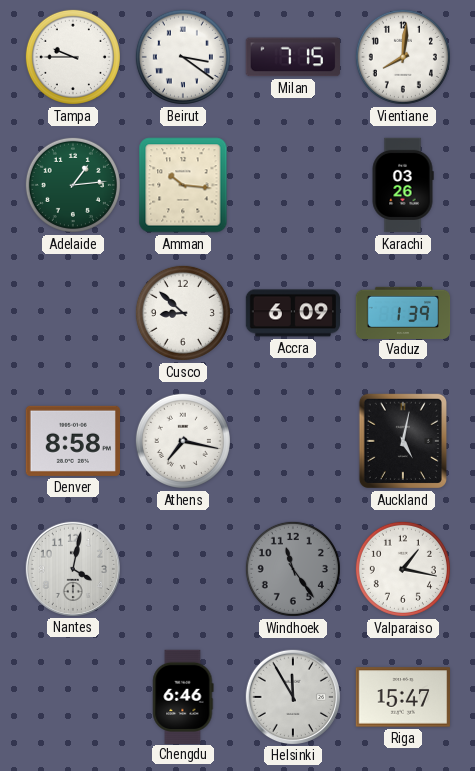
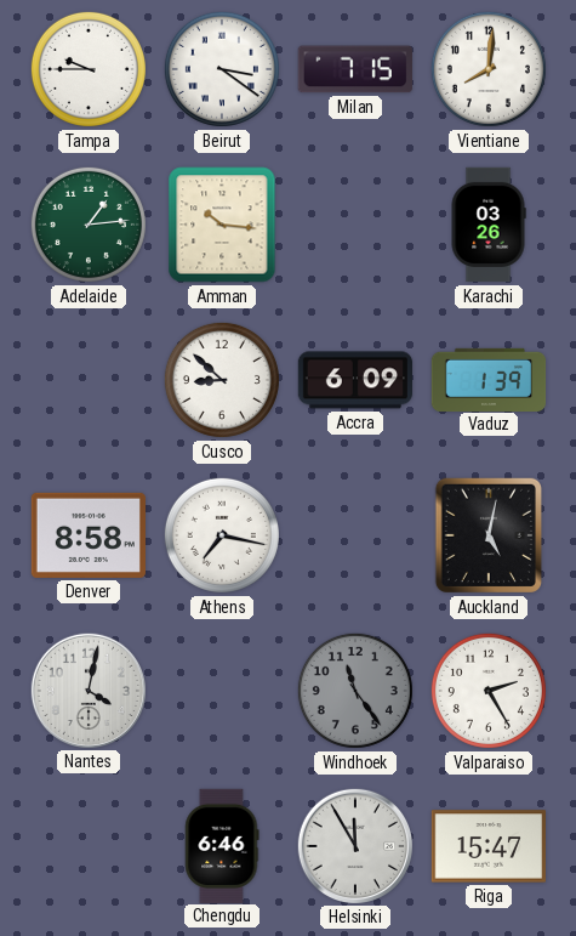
Valparaiso: 1:17 -> 2:25 (489, 691)
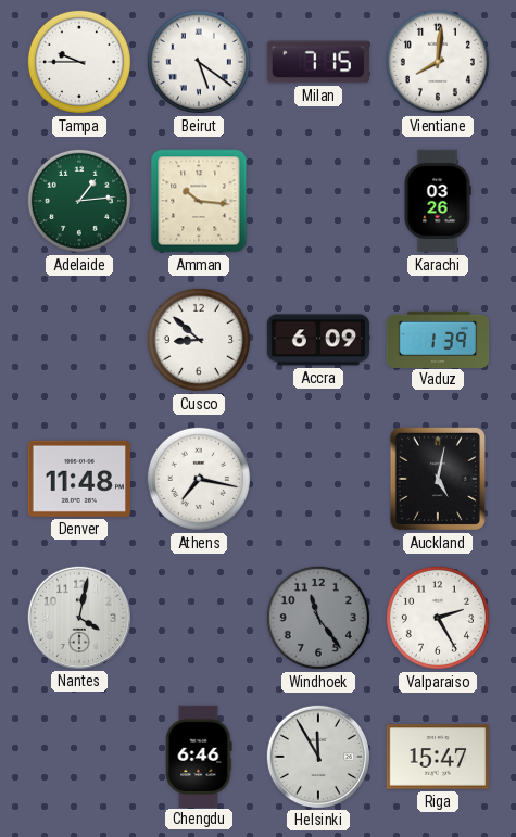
Beirut: 3:21 -> 5:21 (199, 62)
Denver: 8:58 -> 11:48 (78, 479)
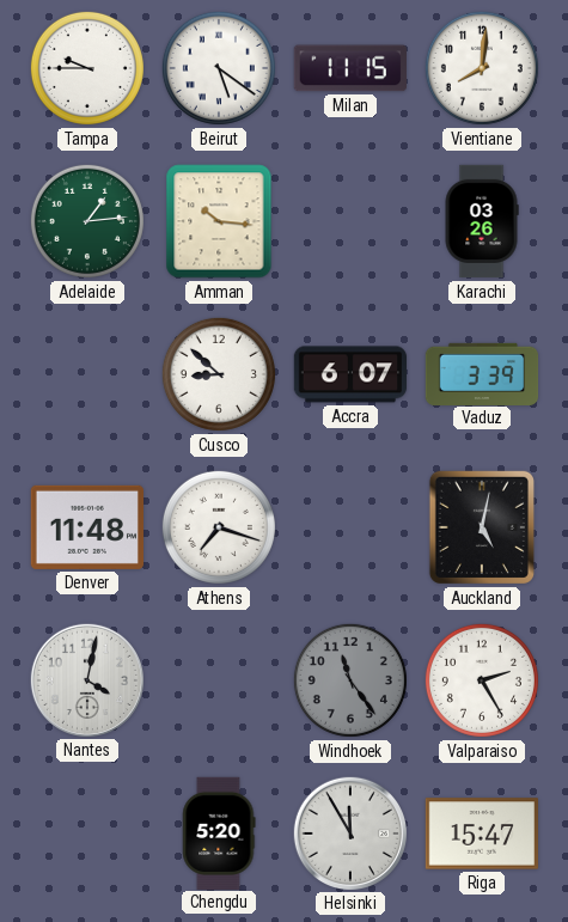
Milan: 7:15 -> 11:15 (350, 68)
Accra: 6:09 -> 6:07 (350, 374)
Vaduz: 1:39 -> 3:39 (482, 373)
Athens: 7:17 -> 7:18 (219, 527)
Chengdu: 6:46 -> 5:20 (219, 832)
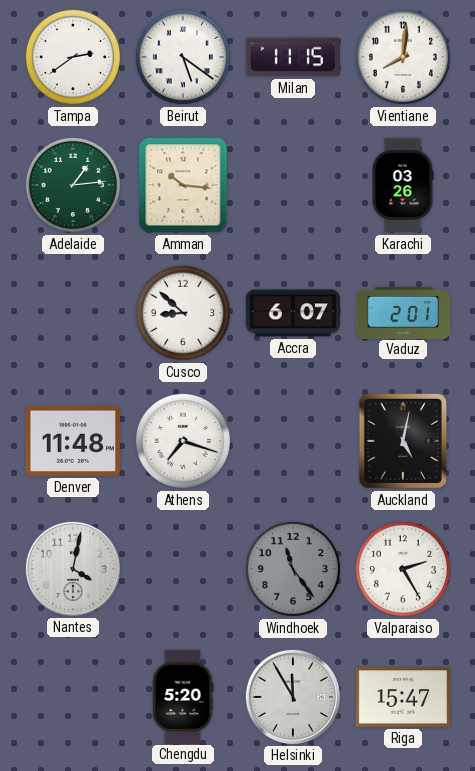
Tampa: 9:45 -> 2:39 (73, 57)
Vaduz: 3:39 -> 2:01 (403, 312)
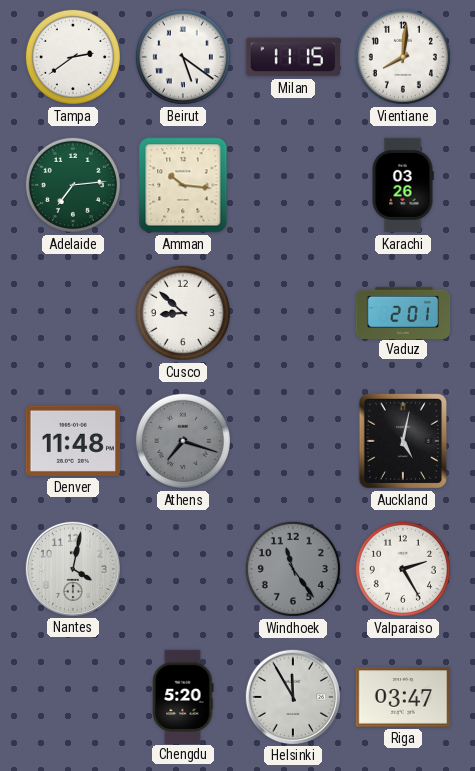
Adelaide: 1:14 -> 7:14 (73, 185)
Accra: 6:07 -> none (293, 313)
Athens dial: white -> grey (183, 441)
Riga: 15:47 -> 03:47 (402, 697)
